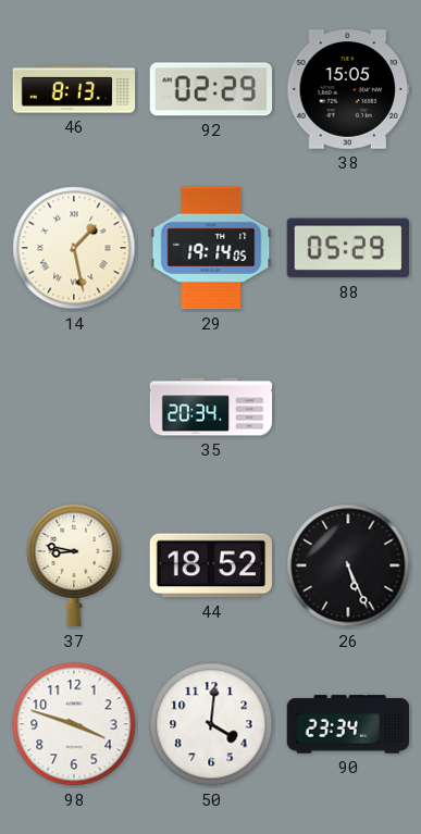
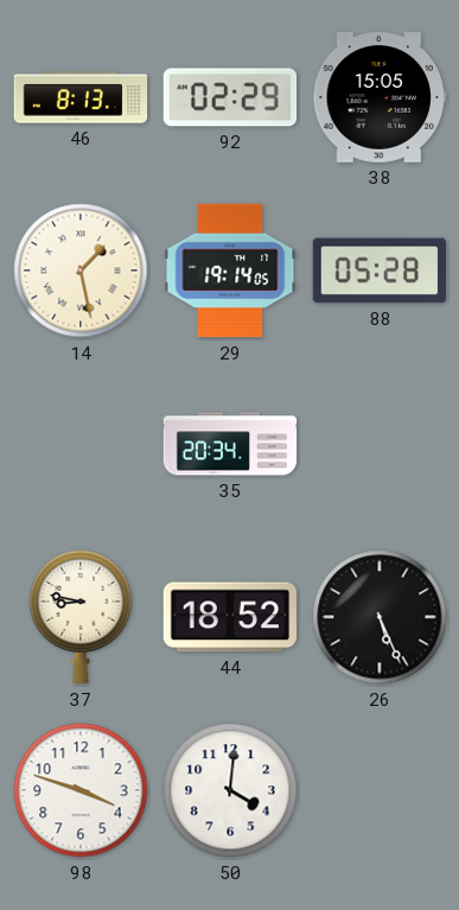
88: 05:29 -> 05:28 (380, 271)
90: 23:34 -> none (348, 724)
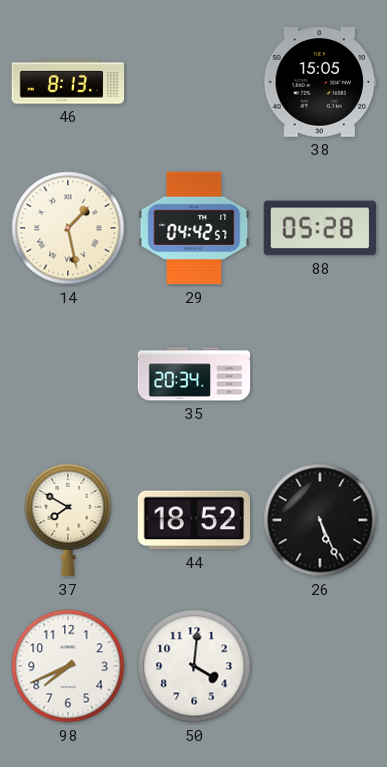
92: 02:29 -> none (230, 97)
29: 19:14 -> 04:42 (194, 228)
37: 8:47 -> 7:50 (68, 520)
98: 3:48 -> 7:41 (68, 666)
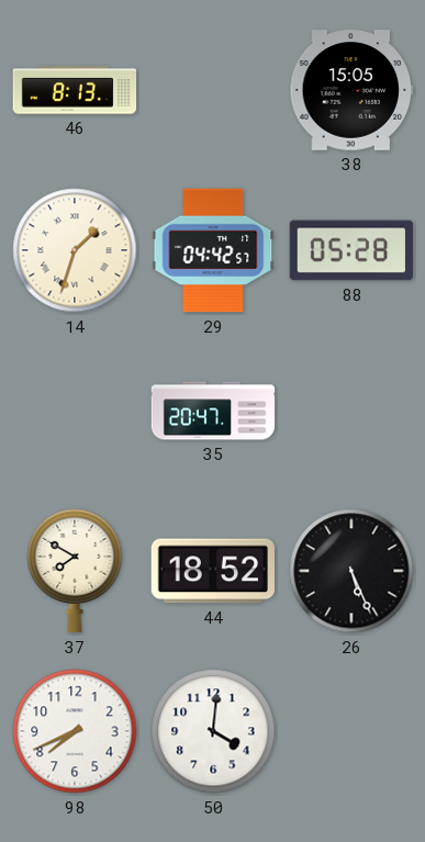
14: 1:28 -> 1:33 (75, 250)
35: 20:34 -> 20:47 (213, 411)
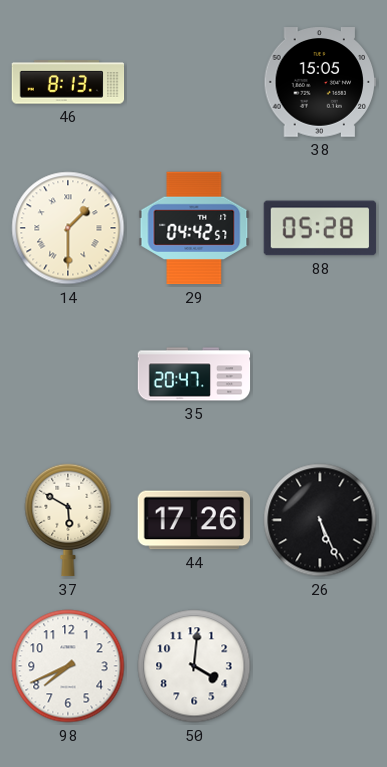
14: 1:33 -> 1:30 (68, 228)
37: 7:50 -> 5:50 (68, 520)
44: 18:52 -> 17:26 (194, 520)
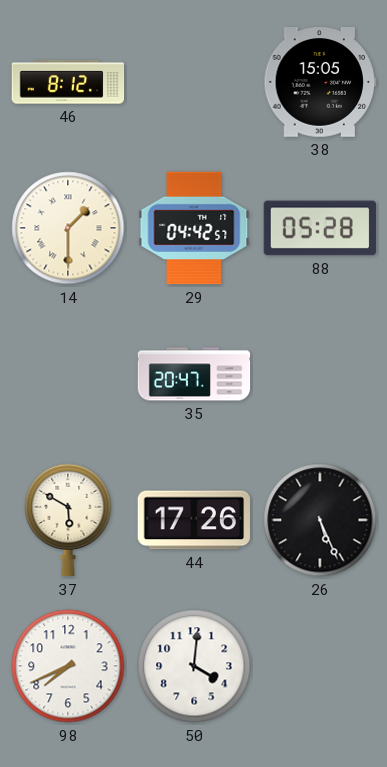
46: 8:13 -> 8:12 (68, 82)
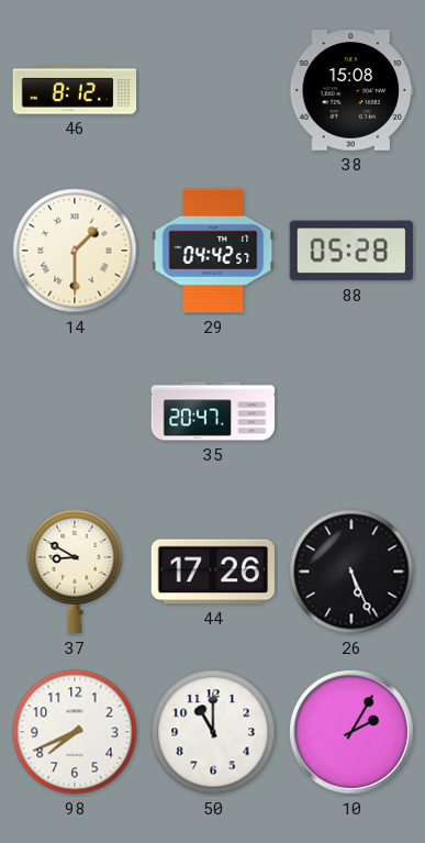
38: 15:05 -> 15:08 (351, 90)
37: 5:50 -> 8:50 (75, 572)
50: 4:01 -> 11:00 (213, 732)
10: none -> 2:05 (351, 732)
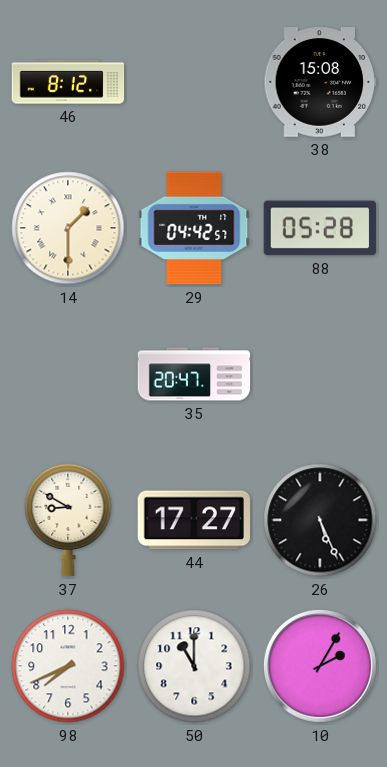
44: 17:26 -> 17:27 (194, 520)
